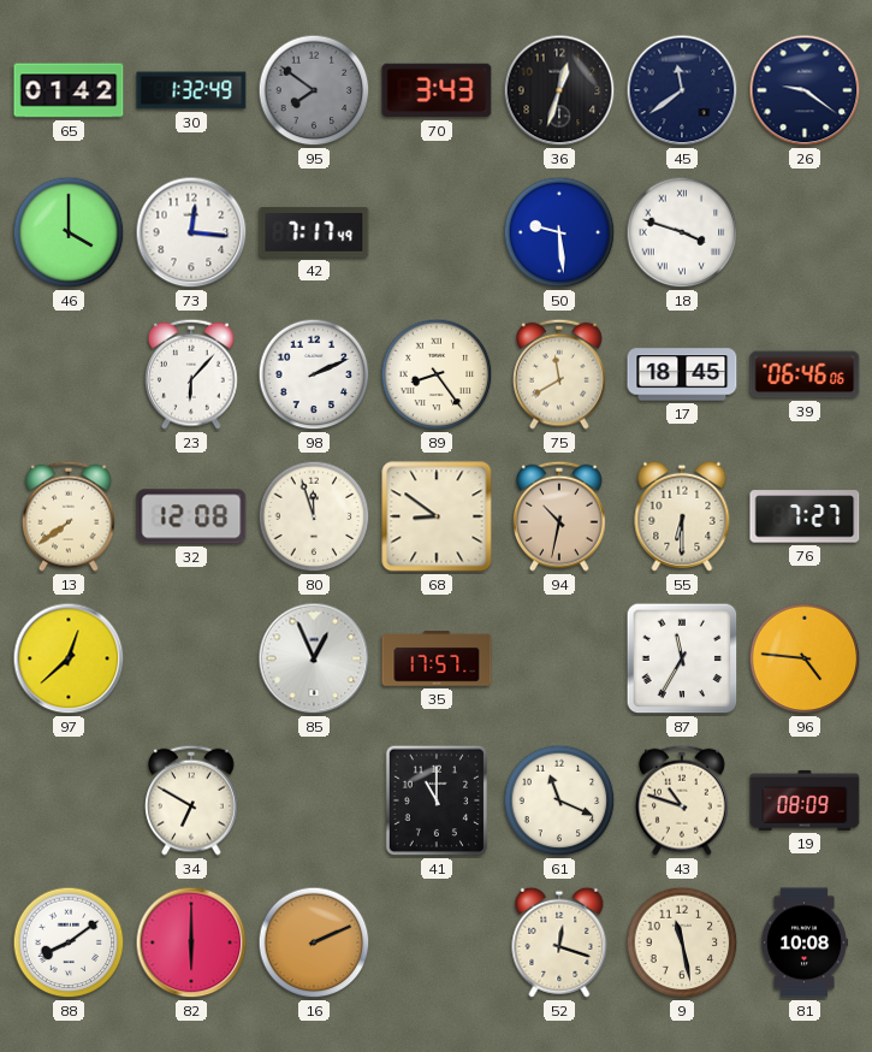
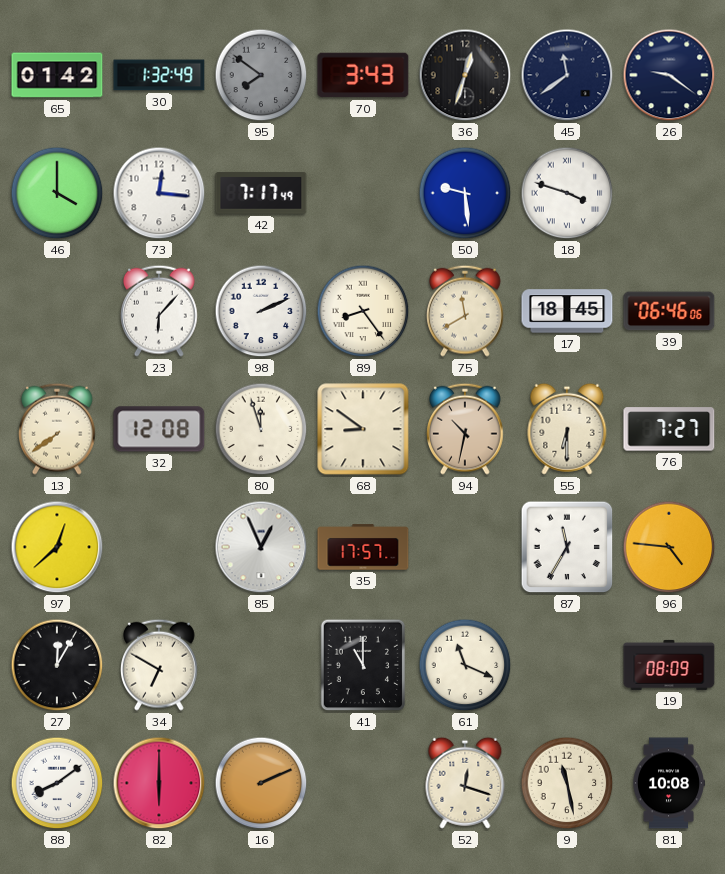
27: none -> 12:05 (57, 665)
43: 10:48 -> none (683, 800)
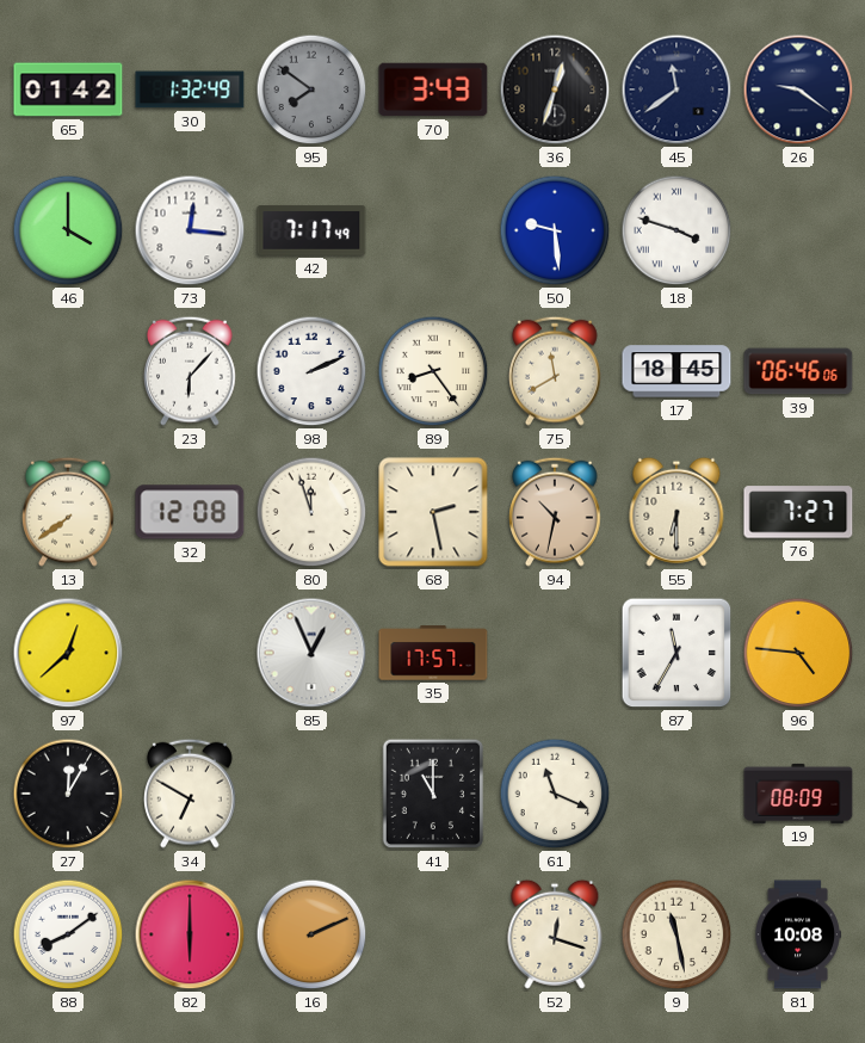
68: 8:51 -> 2:28 (433, 512)
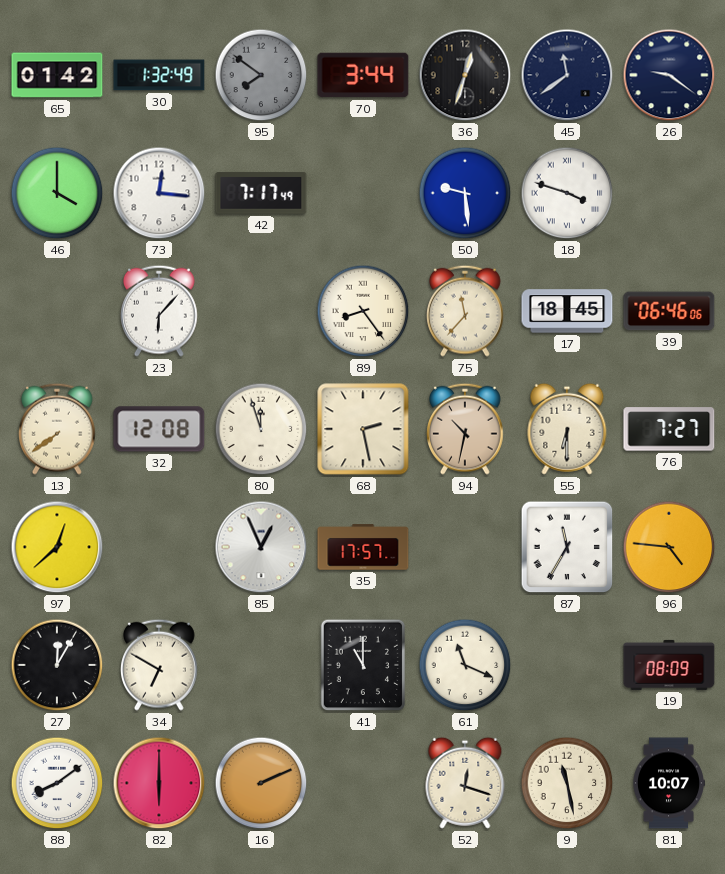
70: 3:43 -> 3:44 (363, 75)
98: 2:11 -> none (311, 371)
75: 11:40 -> 11:37 (466, 311)
81: 10:08 -> 10:07 (668, 783)
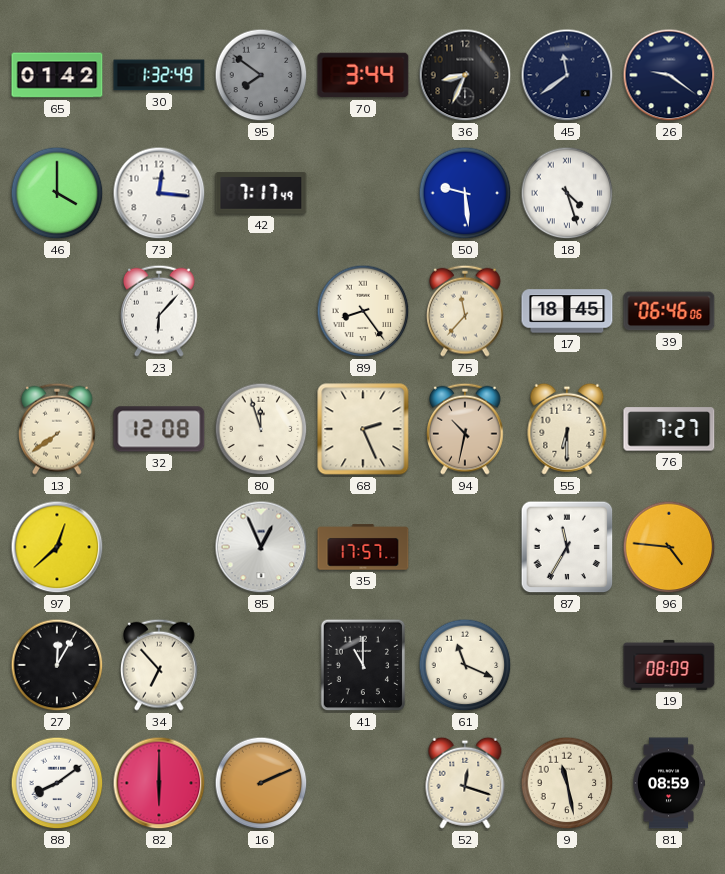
36: 12:33 -> 8:34 (465, 75)
18: 3:48 -> 4:27 (567, 193)
68: 2:28 -> 2:26 (363, 429)
34: 6:50 -> 6:53 (160, 665)
81: 10:07 -> 08:59 (668, 783)
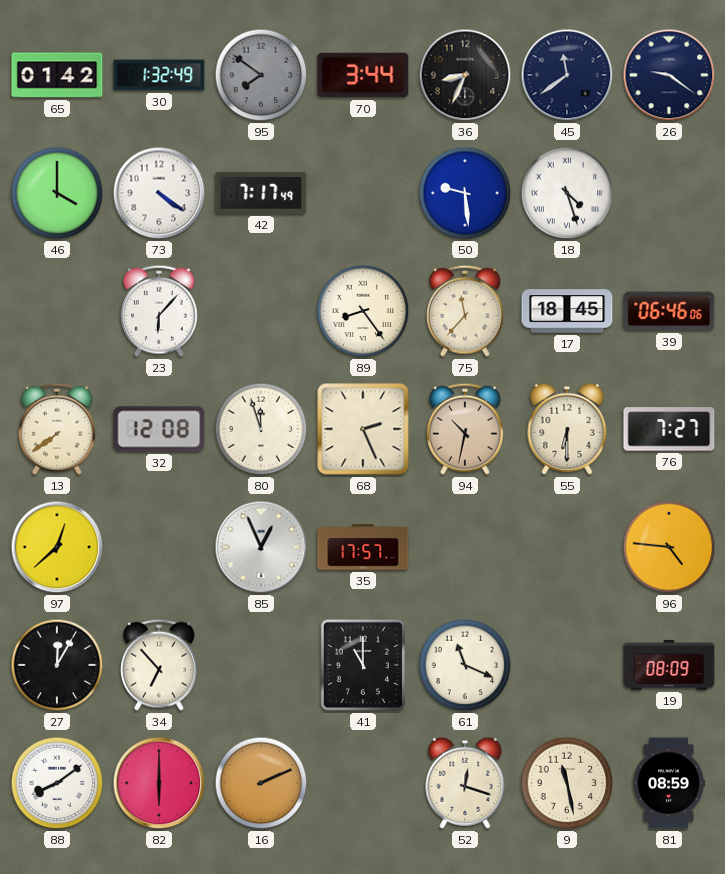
73: 12:16 -> 4:21 (159, 193)
87: 11:35 -> none (567, 547)
